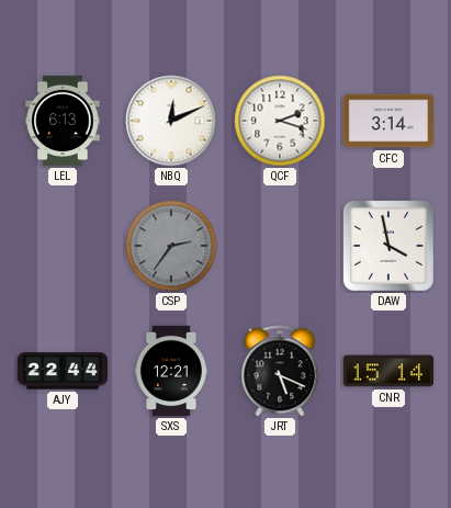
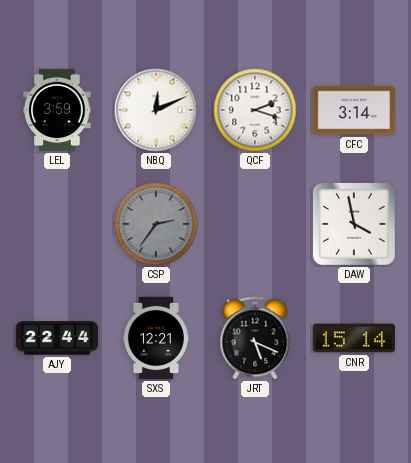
LEL: 6:13 -> 3:59 (57, 110)
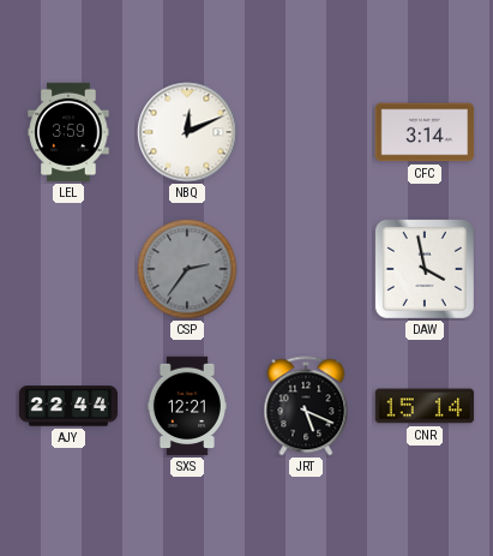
QCF: 2:18 -> none (255, 110)
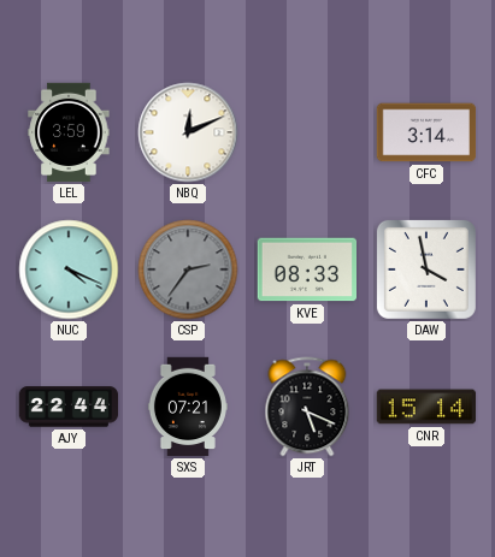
NUC: none -> 4:19 (69, 269)
KVE: none -> 08:33 (306, 269)
SXS: 12:21 -> 07:21 (188, 407)
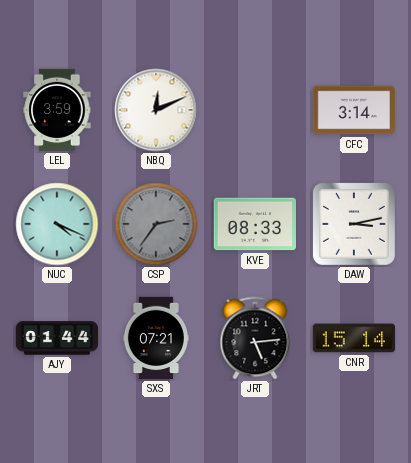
DAW: 3:58 -> 3:13 (354, 224)
AJY: 22:44 -> 01:44 (57, 338)
JRT: 5:19 -> 5:14 (255, 338)
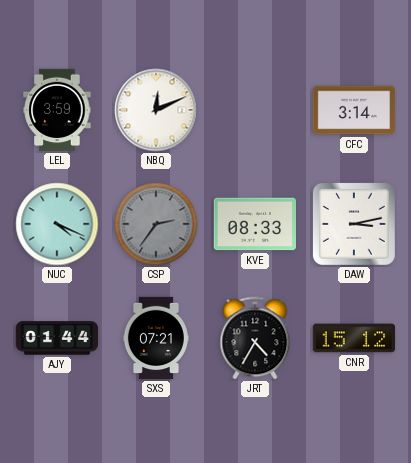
JRT: 5:14 -> 4:35 (255, 338)
CNR: 15:14 -> 15:12 (354, 338)
